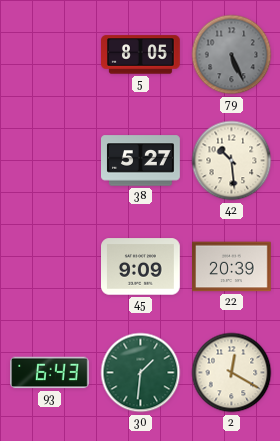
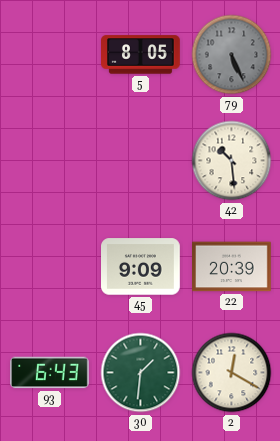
38: 5:27 -> none (141, 161)
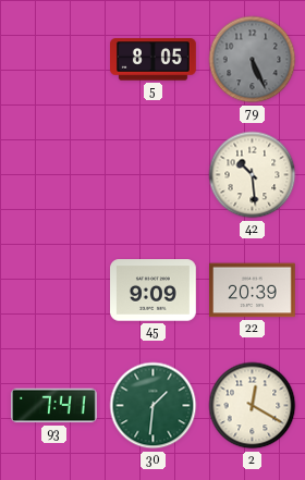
93: 6:43 -> 7:41 (54, 406)
